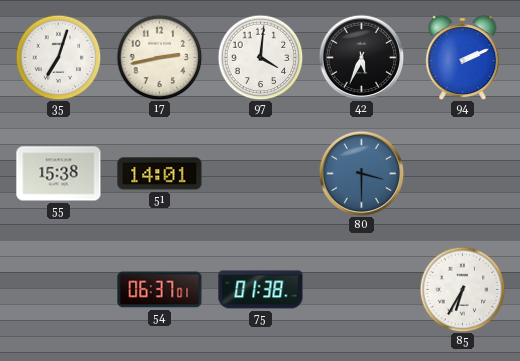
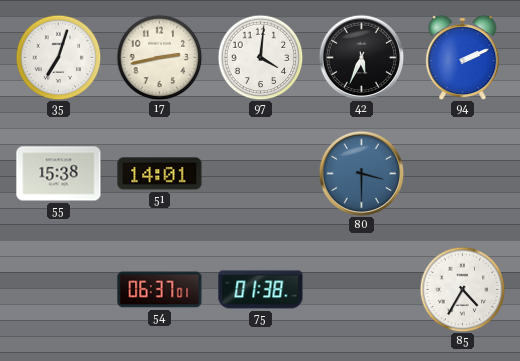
85: 6:35 -> 4:35 (462, 289)
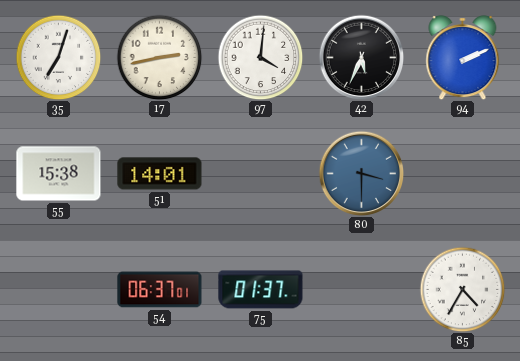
75: 01:38 -> 01:37 (261, 290)
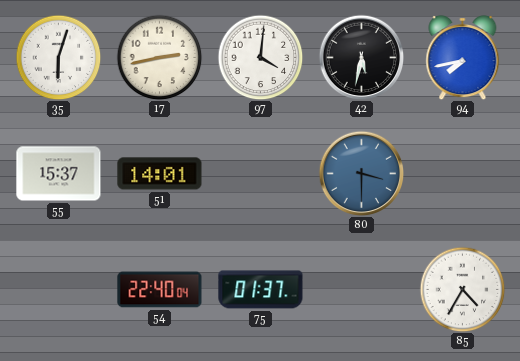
35: 7:03 -> 6:03 (58, 57)
42: 5:34 -> 5:32 (361, 57)
94: 2:11 -> 7:43 (463, 58)
55: 15:38 -> 15:37 (59, 174)
54: 06:37 -> 22:40 (160, 290)
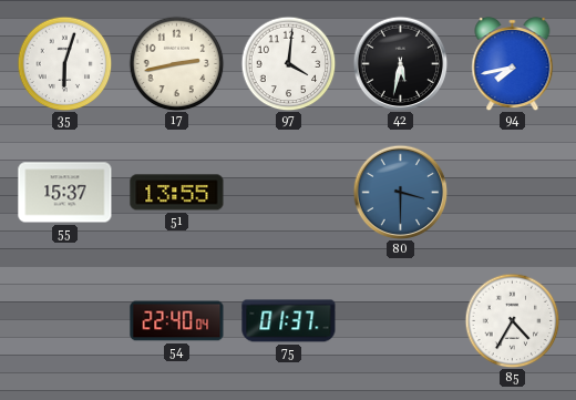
51: 14:01 -> 13:55 (177, 193)
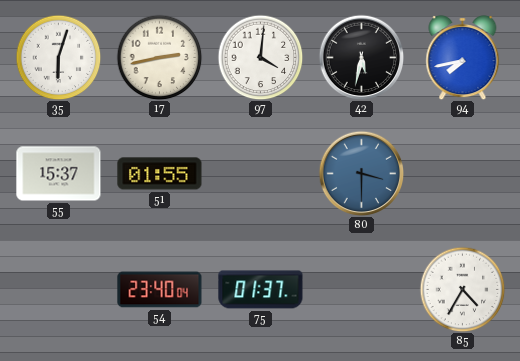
51: 13:55 -> 01:55 (160, 174)
54: 22:40 -> 23:40 (160, 290)
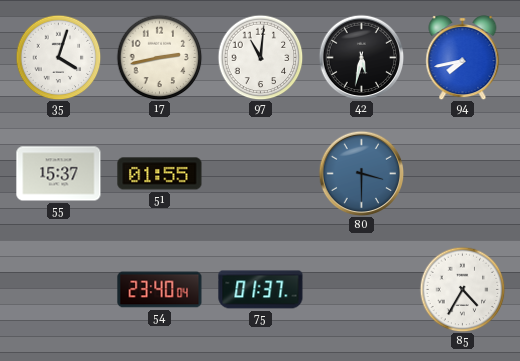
35: 6:03 -> 4:03 (58, 57)
97: 4:01 -> 11:01 (260, 57)
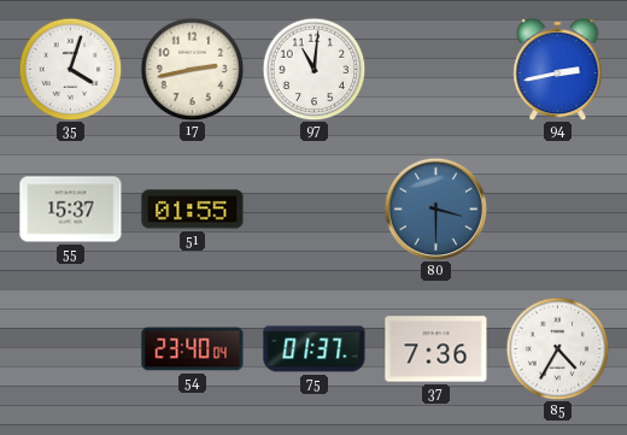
42: 5:32 -> none (361, 57)
94: 7:43 -> 2:43 (558, 70)
37: none -> 7:36 (436, 349)
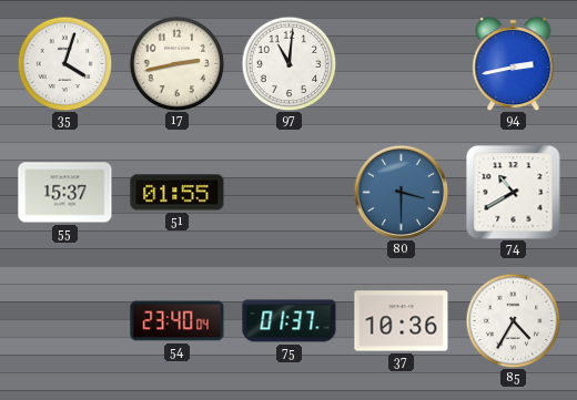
74: none -> 10:40 (514, 193)
37: 7:36 -> 10:36 (402, 321)
